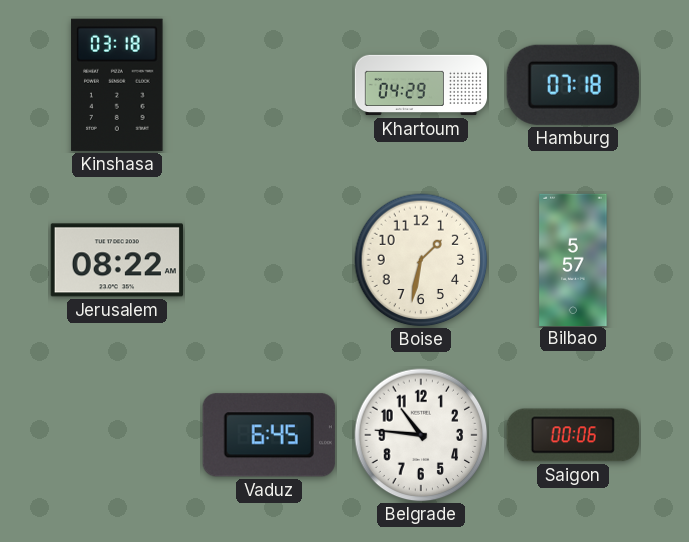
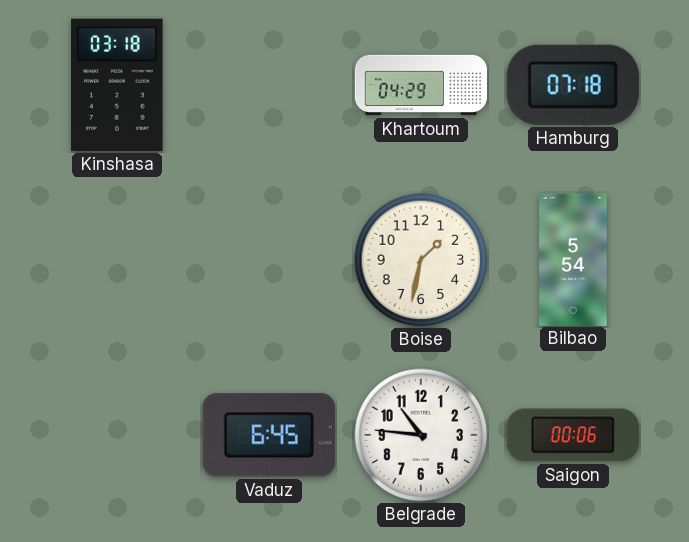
Jerusalem: 08:22 -> none (117, 260)
Bilbao: 5:57 -> 5:54 (573, 259)
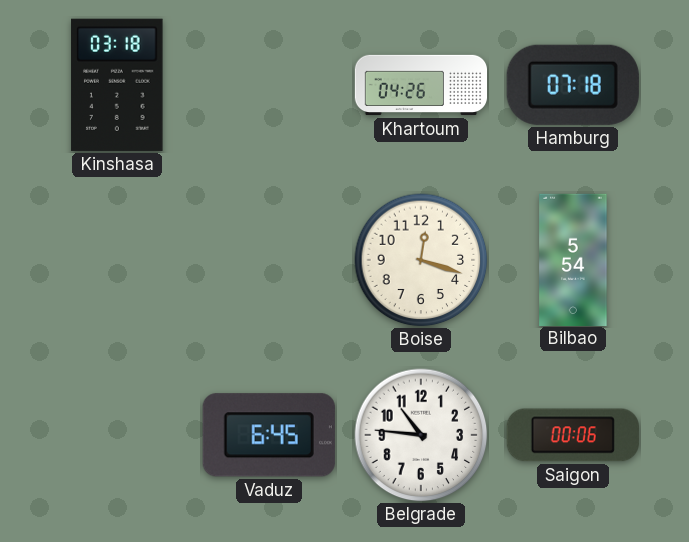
Khartoum: 04:29 -> 04:26 (421, 85)
Boise: 1:32 -> 12:18 (421, 260)
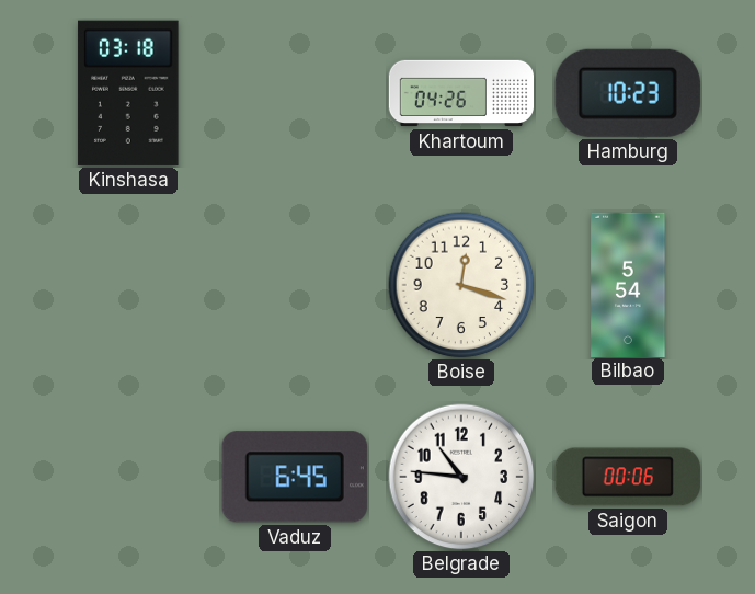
Hamburg: 07:18 -> 10:23 (628, 93)
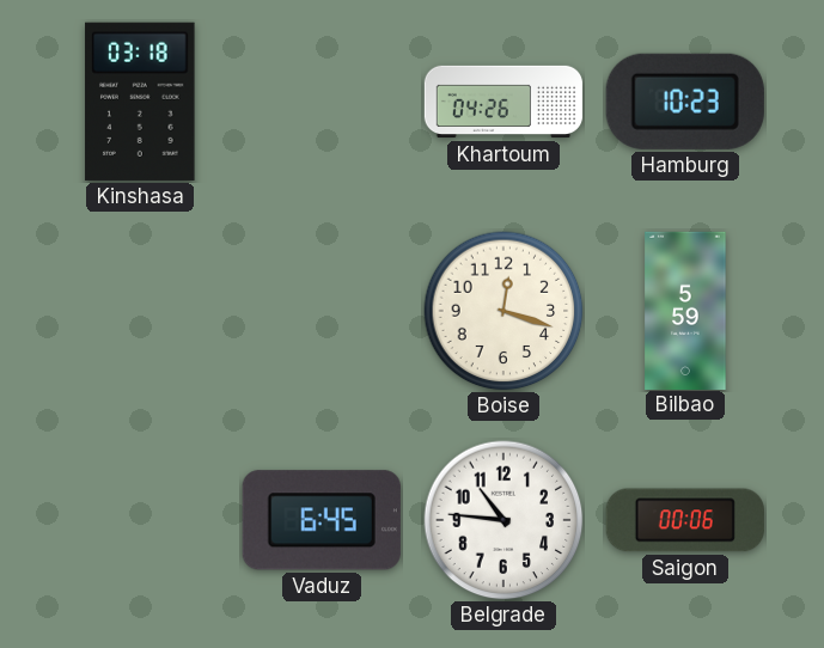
Bilbao: 5:54 -> 5:59 (685, 310)
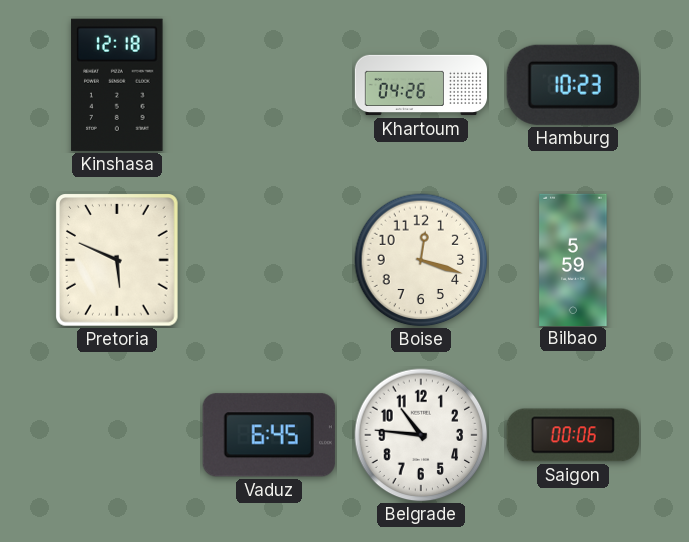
Kinshasa: 03:18 -> 12:18 (117, 85)
Pretoria: none -> 5:49 (118, 260)
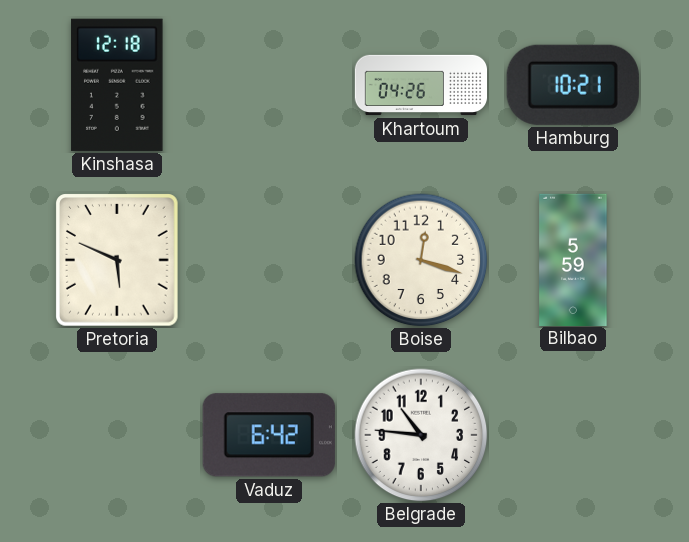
Hamburg: 10:23 -> 10:21 (573, 85)
Vaduz: 6:45 -> 6:42 (269, 435)
Saigon: 00:06 -> none (573, 435)
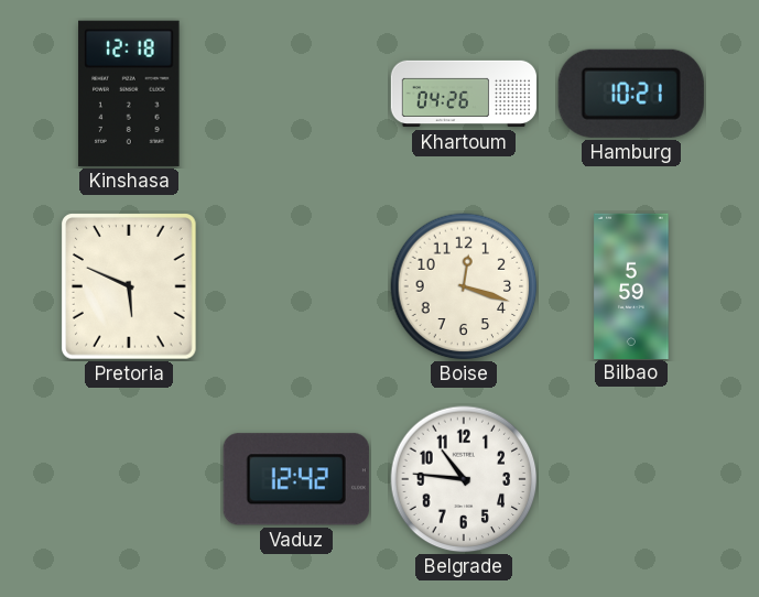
Vaduz: 6:42 -> 12:42 (296, 479)
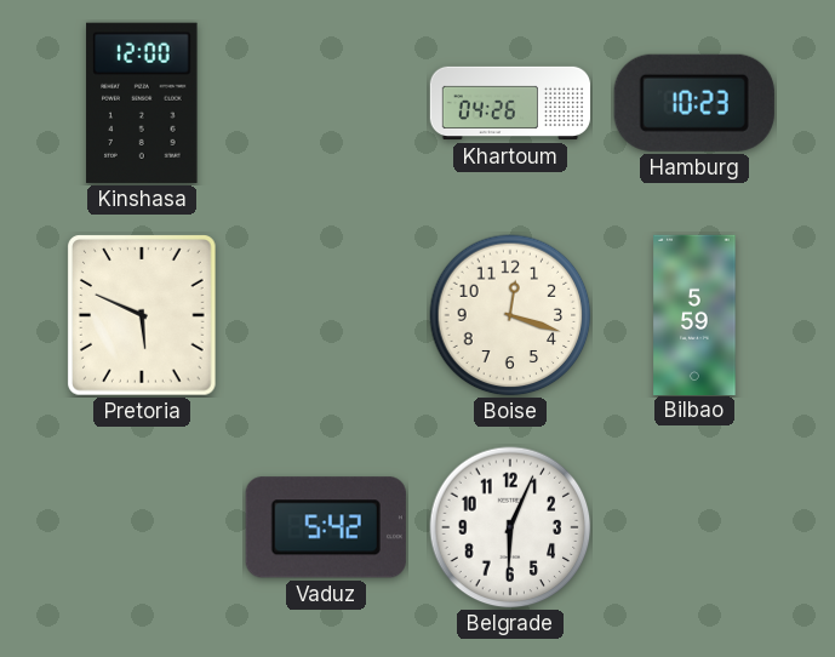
Kinshasa: 12:18 -> 12:00 (142, 103)
Hamburg: 10:21 -> 10:23 (694, 103)
Vaduz: 12:42 -> 5:42 (326, 527)
Belgrade: 10:46 -> 6:04 (510, 527)
